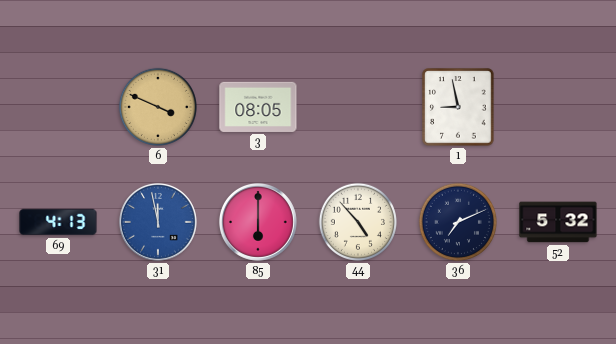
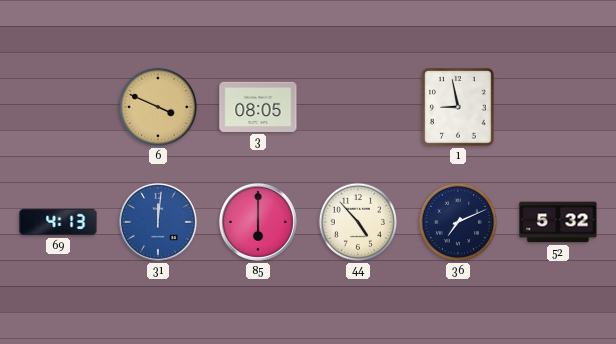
31: 11:58 -> 12:01 (158, 222)
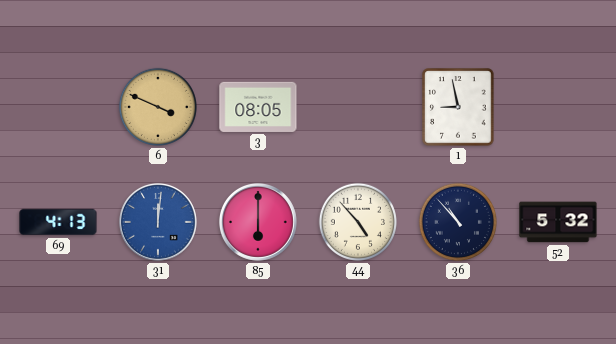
36: 7:11 -> 10:53 (458, 222)
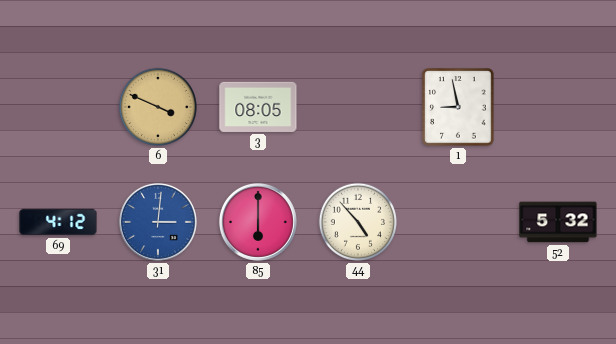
69: 4:13 -> 4:12 (58, 222)
31: 12:01 -> 3:01 (158, 222)
36: 10:53 -> none (458, 222)
